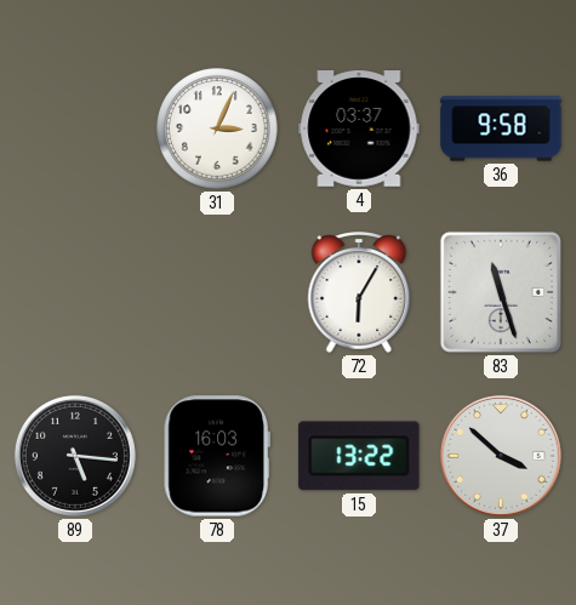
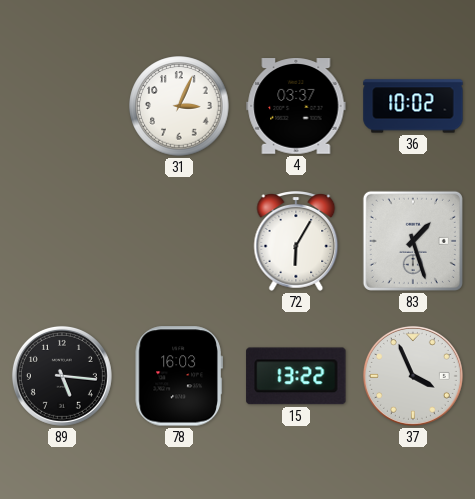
36: 9:58 -> 10:02 (413, 106)
83: 11:27 -> 1:27 (413, 241)
37: 3:52 -> 3:56 (413, 376)
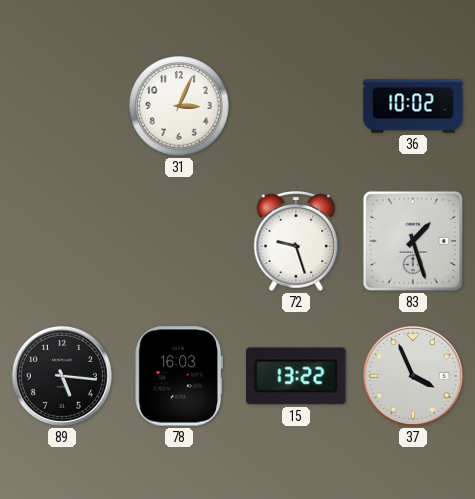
4: 03:37 -> none (296, 106)
72: 6:05 -> 9:27 (296, 241)
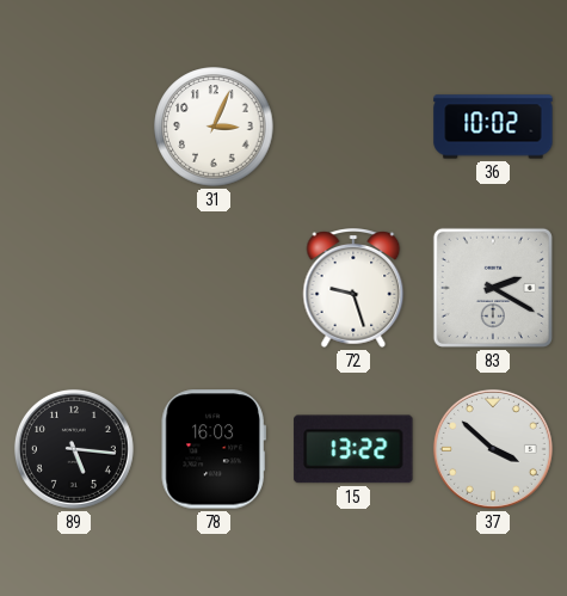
83: 1:27 -> 2:20 (493, 288)
37: 3:56 -> 3:52 (493, 449)
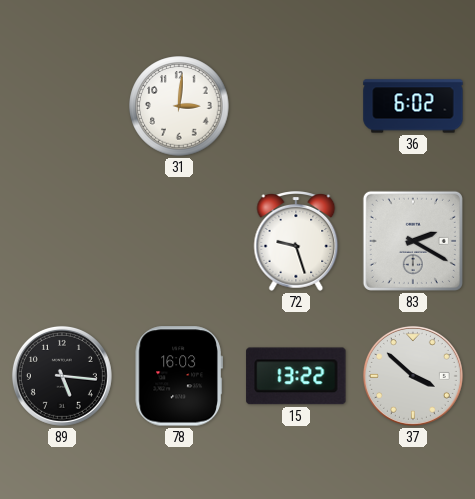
31: 3:04 -> 3:01 (179, 106)
36: 10:02 -> 6:02 (413, 106)
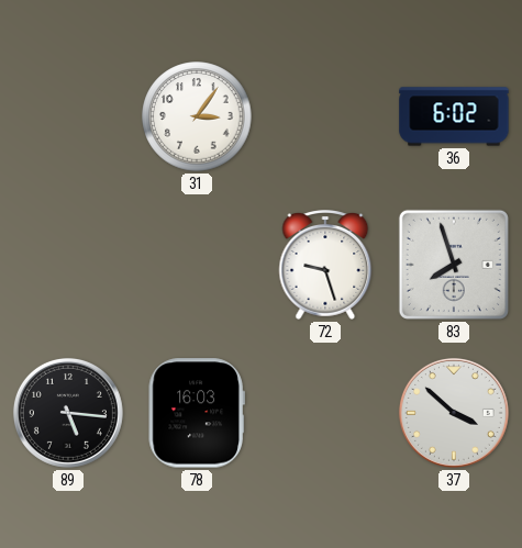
31: 3:01 -> 3:06 (197, 116)
83: 2:20 -> 7:57 (454, 265)
15: 13:22 -> none (296, 376)
